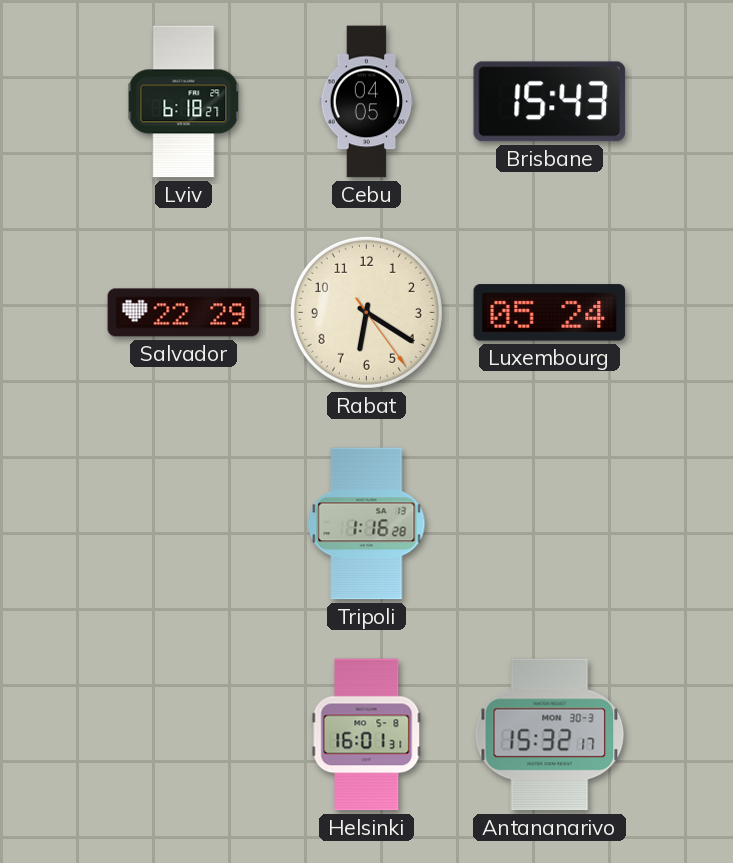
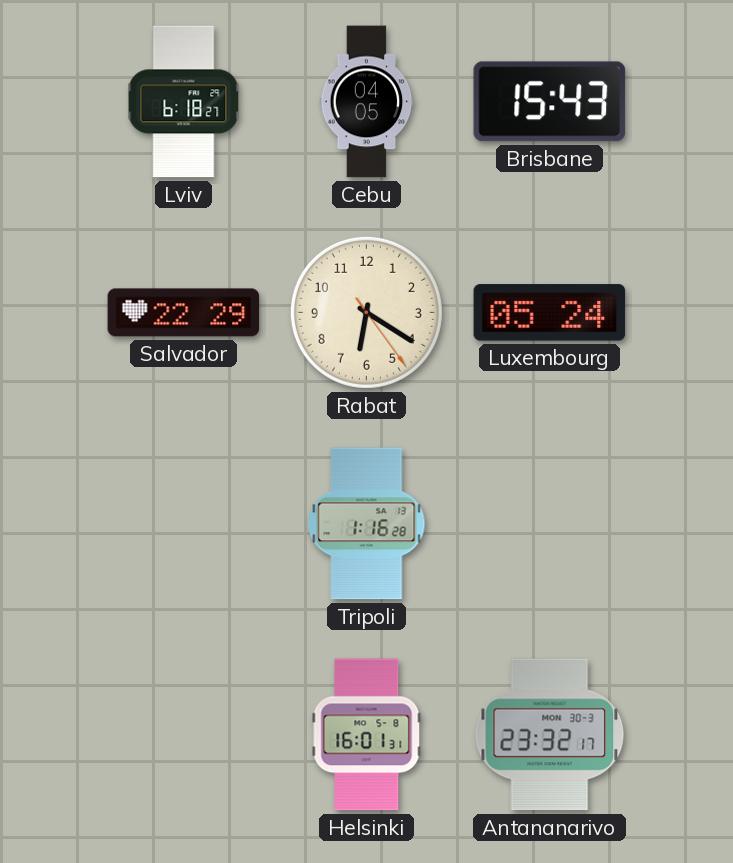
Antananarivo: 15:32 -> 23:32 (550, 735)
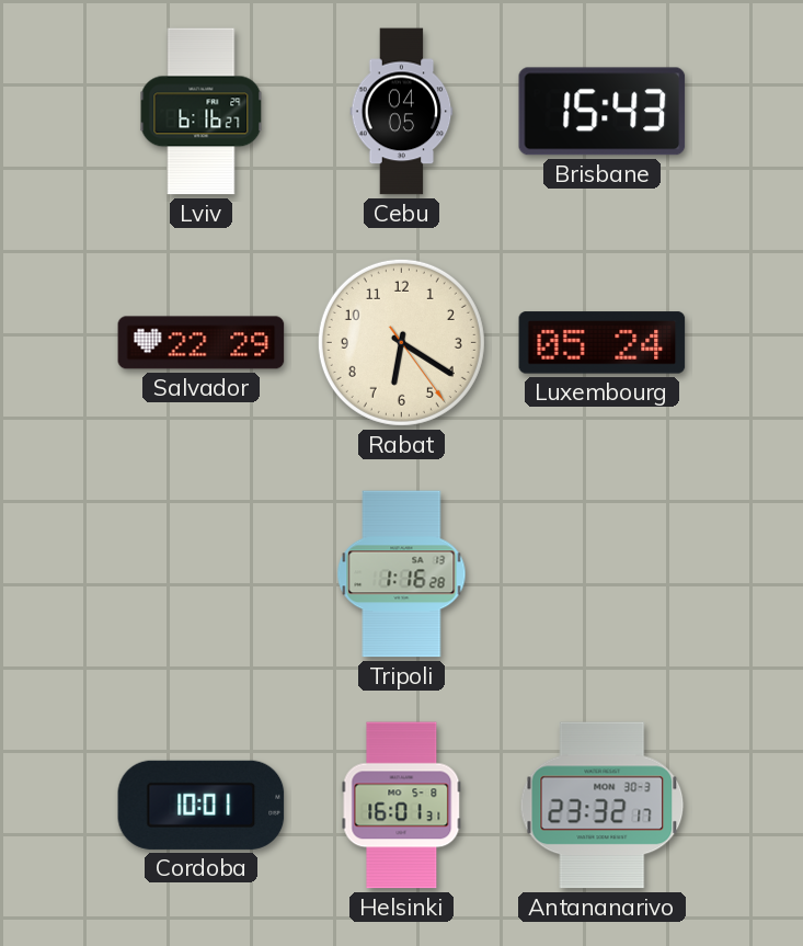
Lviv: 6:18 -> 6:16 (202, 112)
Cordoba: none -> 10:01 (202, 805)
